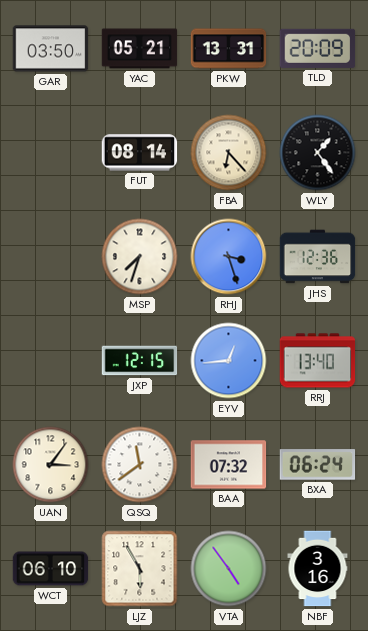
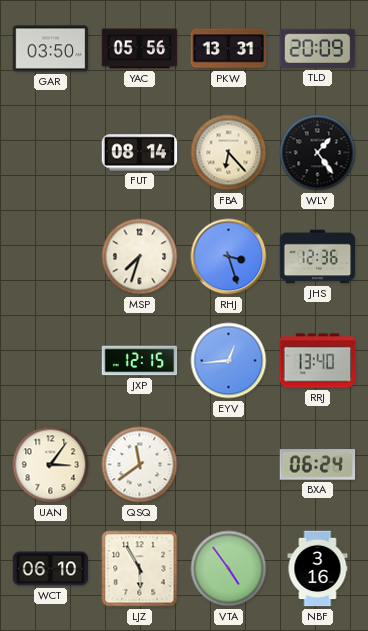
YAC: 05:21 -> 05:56 (140, 49)
BAA: 07:32 -> none (229, 465)
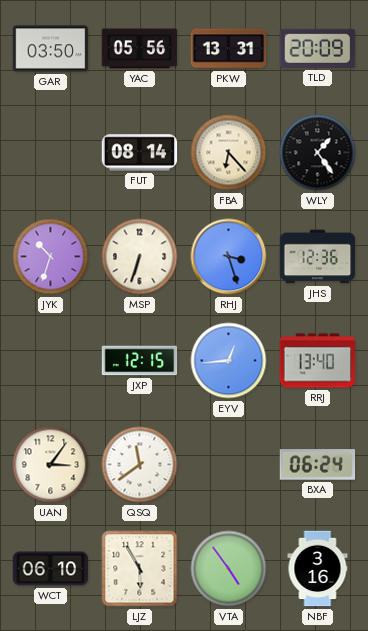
JYK: none -> 10:33 (51, 257)
MSP: 7:33 -> 6:33 (140, 257)
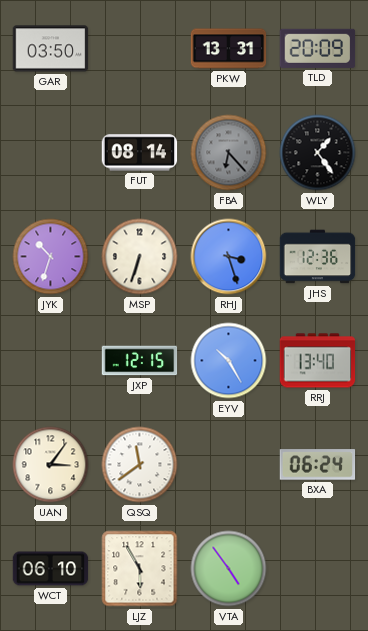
YAC: 05:56 -> none (140, 49)
FBA dial: cream -> grey (229, 153)
EYV: 12:44 -> 10:25 (229, 361)
NBF: 3:16 -> none (318, 569)
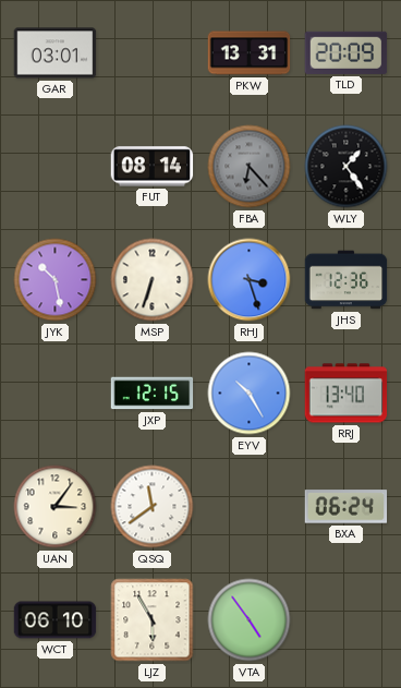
GAR: 03:50 -> 03:01 (56, 53)
JYK: 10:33 -> 10:28 (56, 280)
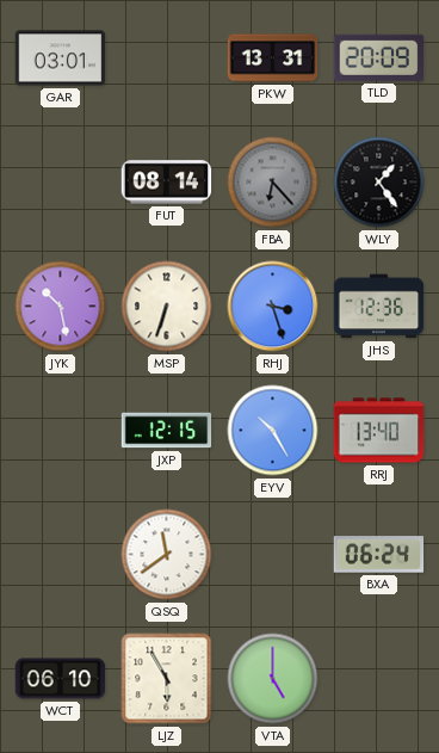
UAN: 3:06 -> none (56, 507)
VTA: 4:54 -> 5:00 (273, 679)
